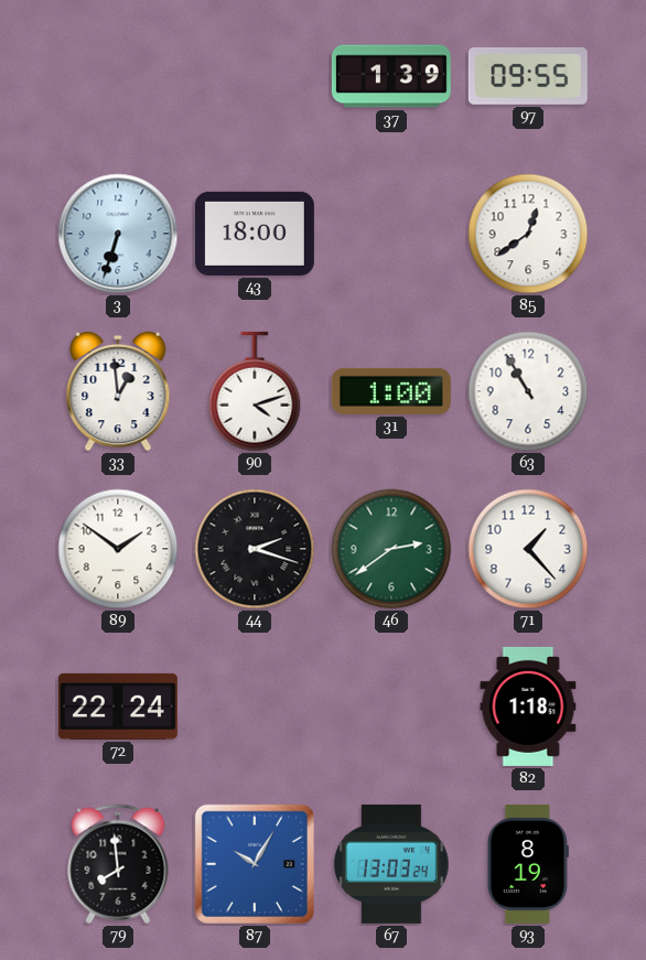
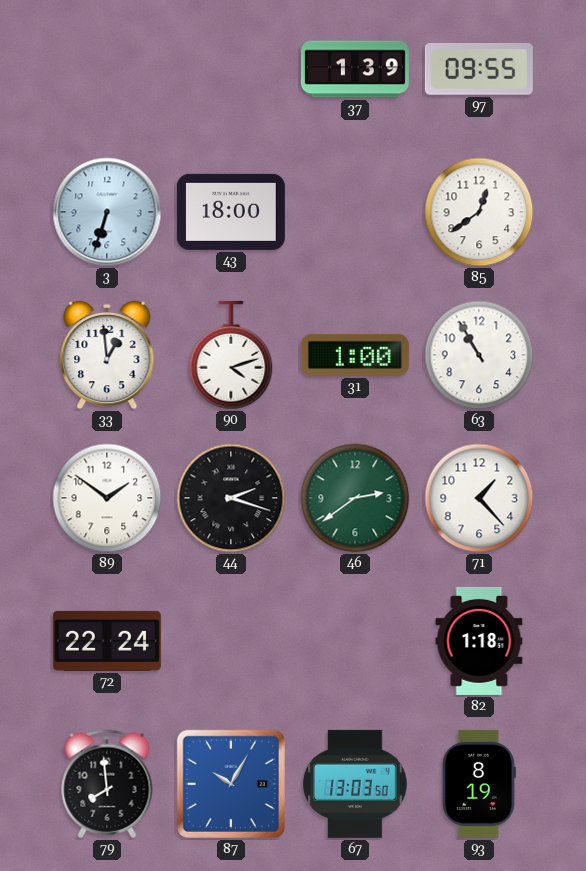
67: 13:03:24 -> 13:03:50 (355, 784)
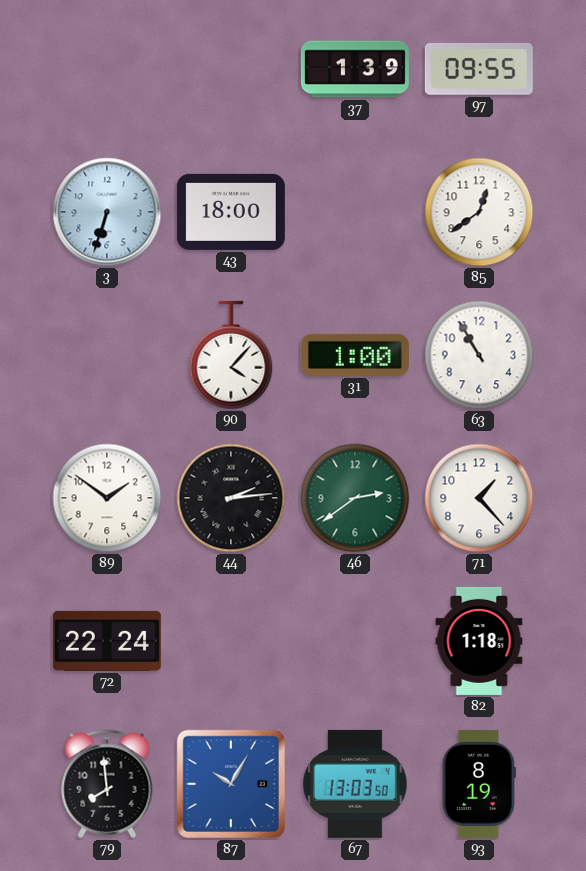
33: 12:59 -> none (107, 355)
90: 4:12 -> 4:07 (231, 355)
44: 2:18 -> 2:14 (231, 498)
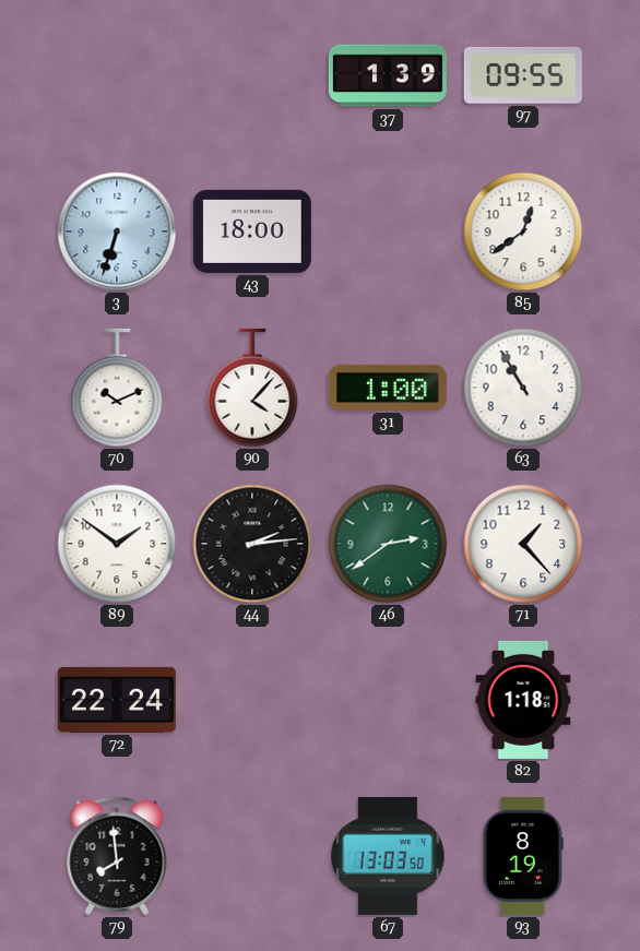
70: none -> 10:11 (117, 388)
87: 10:05 -> none (231, 784)
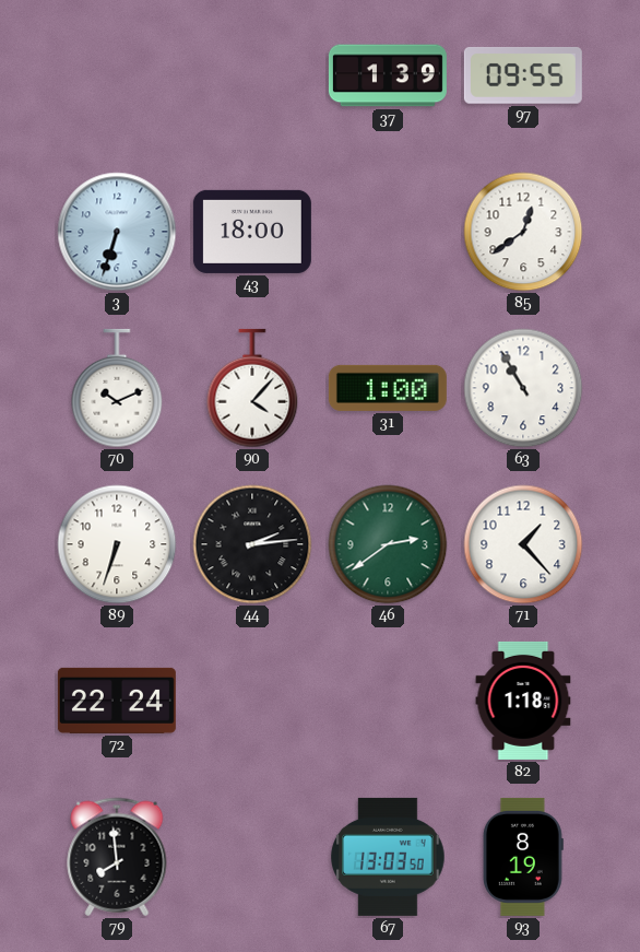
89: 1:51 -> 6:33 (117, 544)
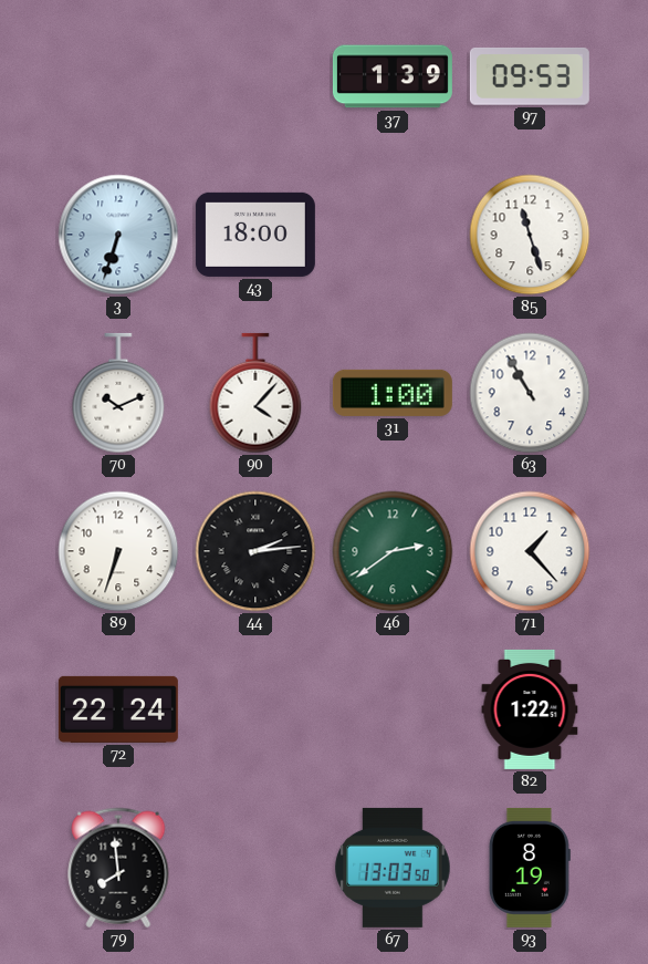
97: 09:55 -> 09:53 (530, 76)
85: 12:39 -> 11:27 (530, 235)
82: 1:18 -> 1:22 (530, 709)
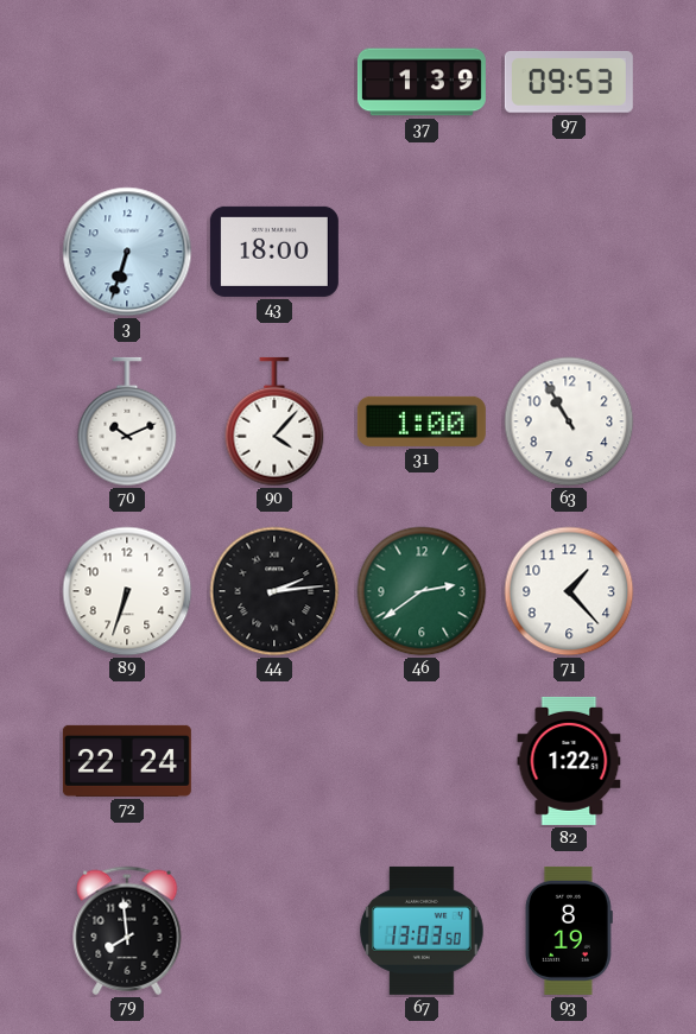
85: 11:27 -> none (530, 235)
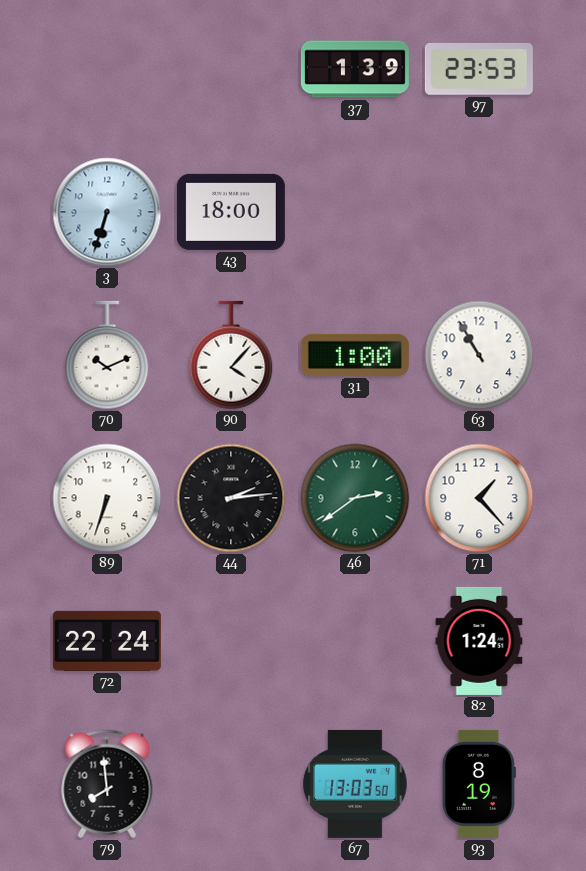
97: 09:53 -> 23:53 (479, 69)
82: 1:22 -> 1:24 (479, 641)
